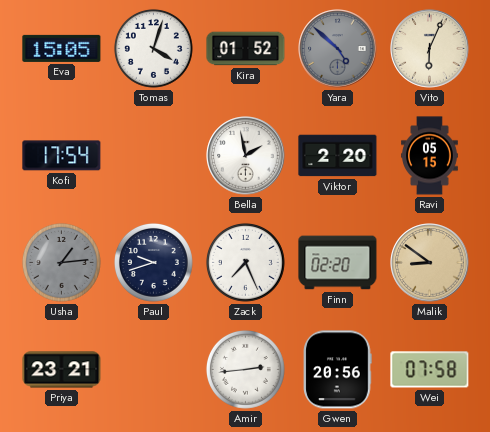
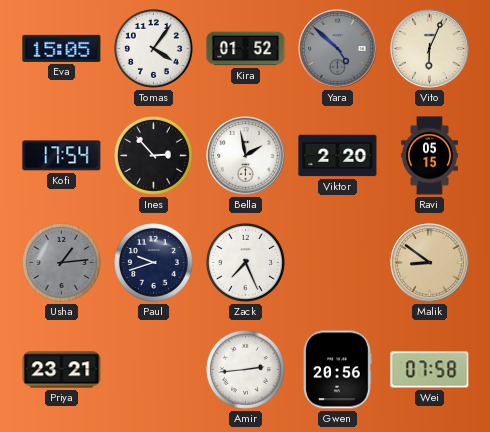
Tomas: 4:03 -> 4:06 (153, 48)
Ines: none -> 2:53 (153, 155)
Finn: 02:20 -> none (338, 263)
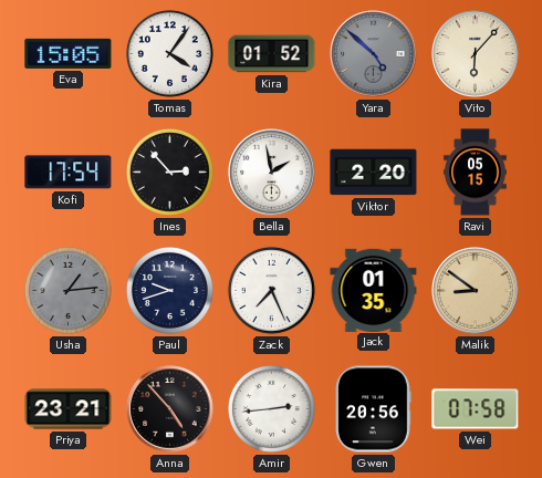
Vito: 6:04 -> 6:07 (476, 54)
Jack: none -> 01:35 (374, 290)
Anna: none -> 4:53 (170, 409)
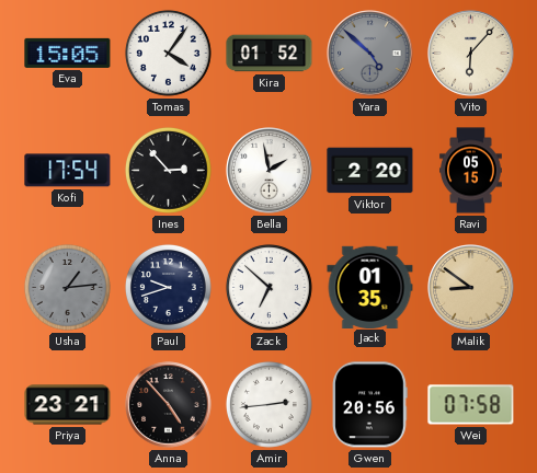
Zack: 7:26 -> 6:52 (268, 287)
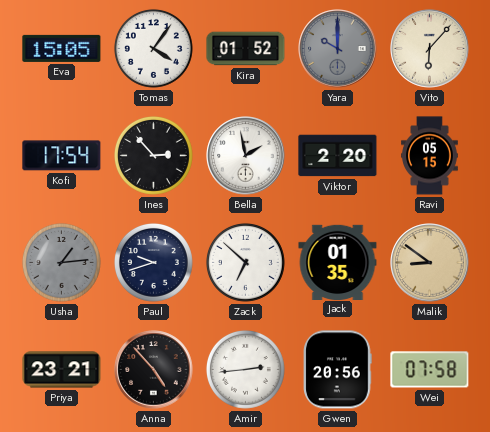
Yara: 4:52 -> 10:00 (338, 49)
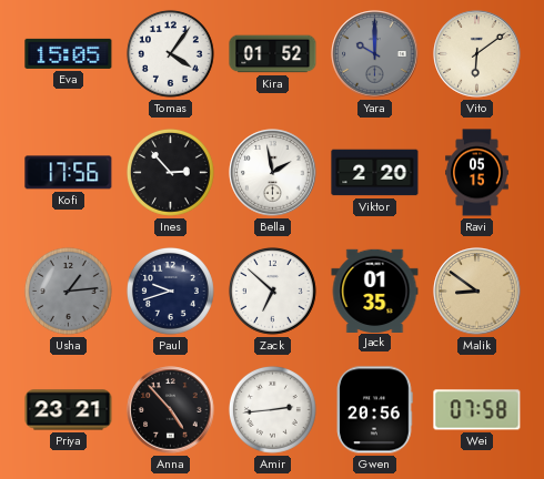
Vito: 6:07 -> 6:09 (477, 54)
Kofi: 17:54 -> 17:56 (69, 173)
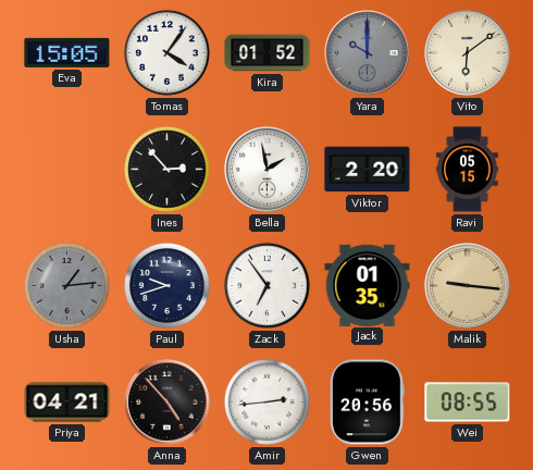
Kofi: 17:56 -> none (69, 173)
Zack: 6:52 -> 6:54 (266, 285)
Malik: 8:51 -> 9:16 (468, 286)
Priya: 23:21 -> 04:21 (67, 403)
Wei: 07:58 -> 08:55 (468, 403)
